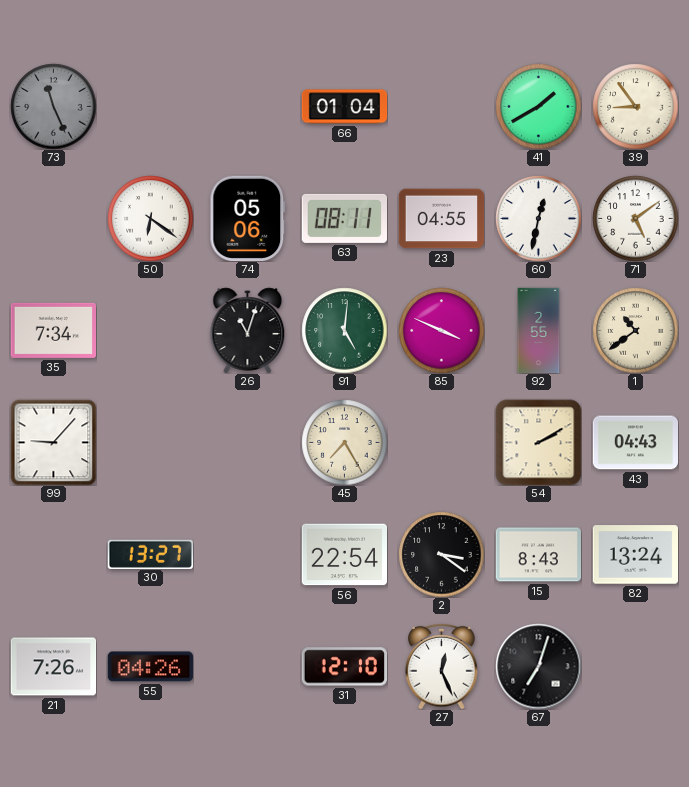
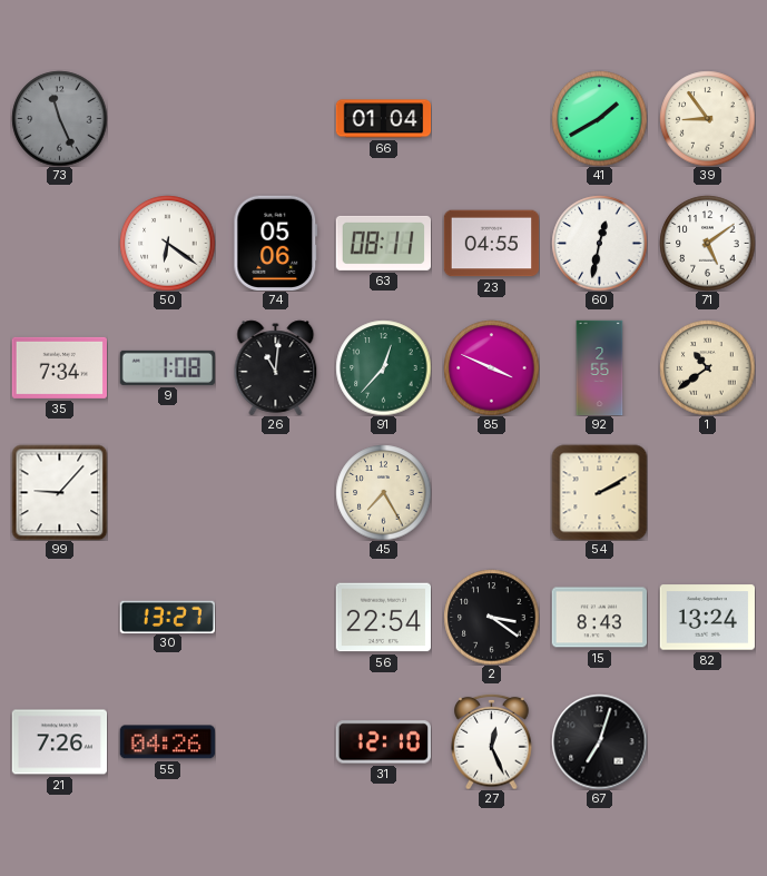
9: none -> 1:08 (167, 367)
26: 11:03 -> 11:01 (276, 367)
91: 5:01 -> 12:37 (383, 367)
43: 04:43 -> none (635, 443)
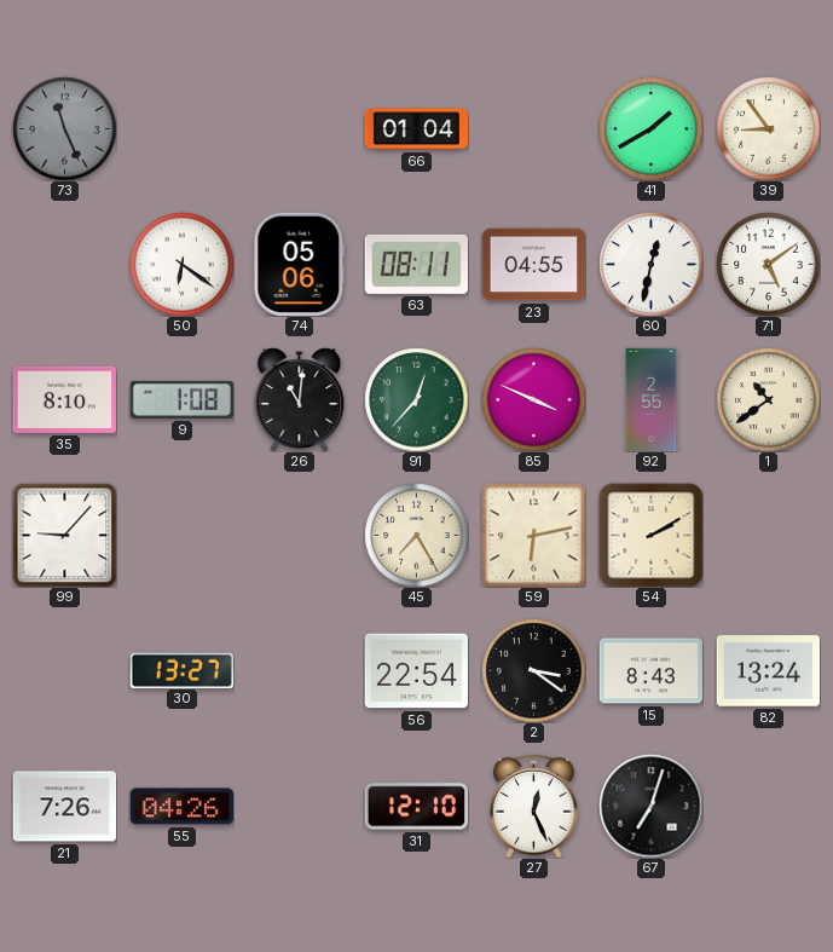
35: 7:34 -> 8:10 (64, 399)
59: none -> 6:13 (533, 535)
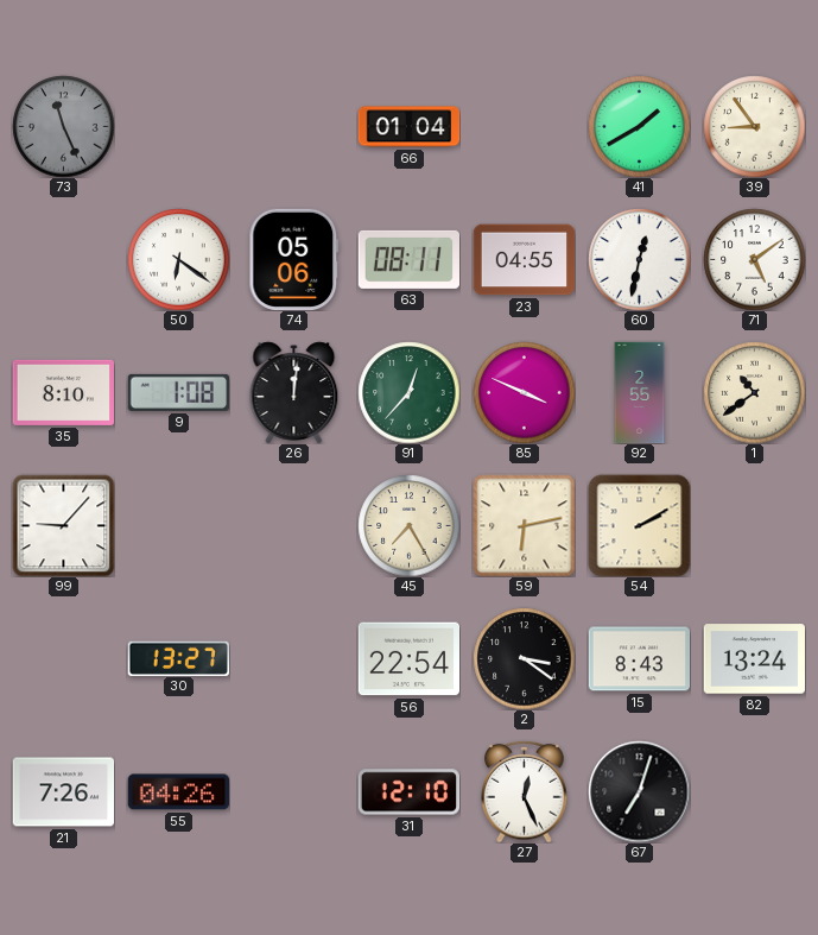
26: 11:01 -> 12:01 (294, 392)
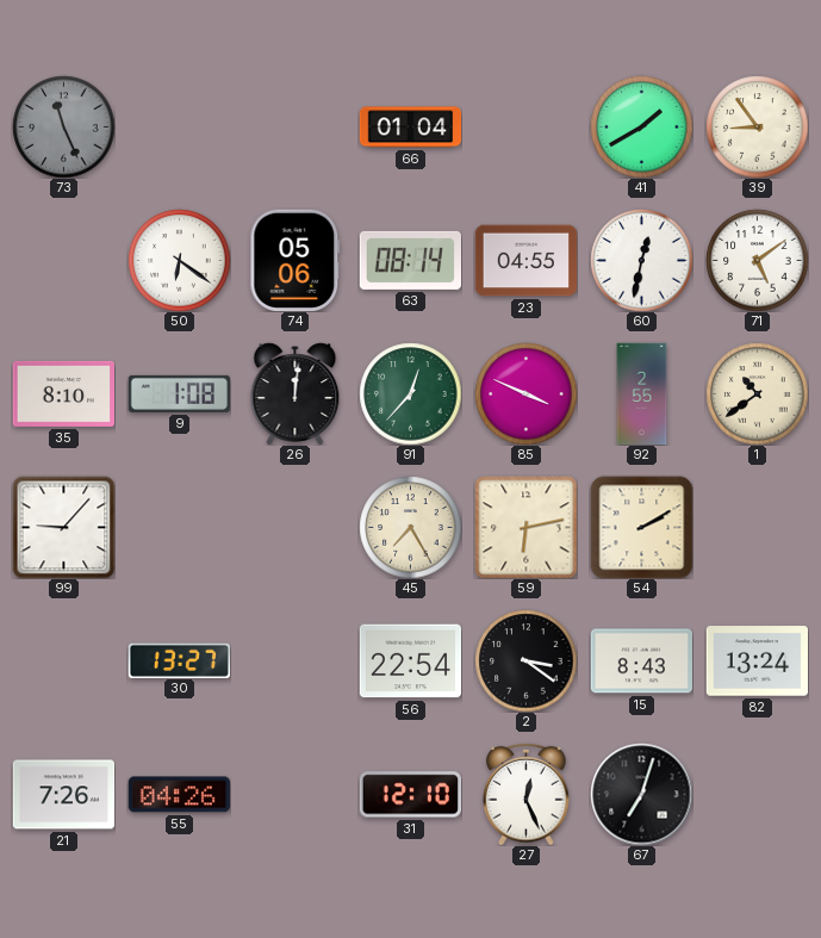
63: 08:11 -> 08:14 (410, 260)
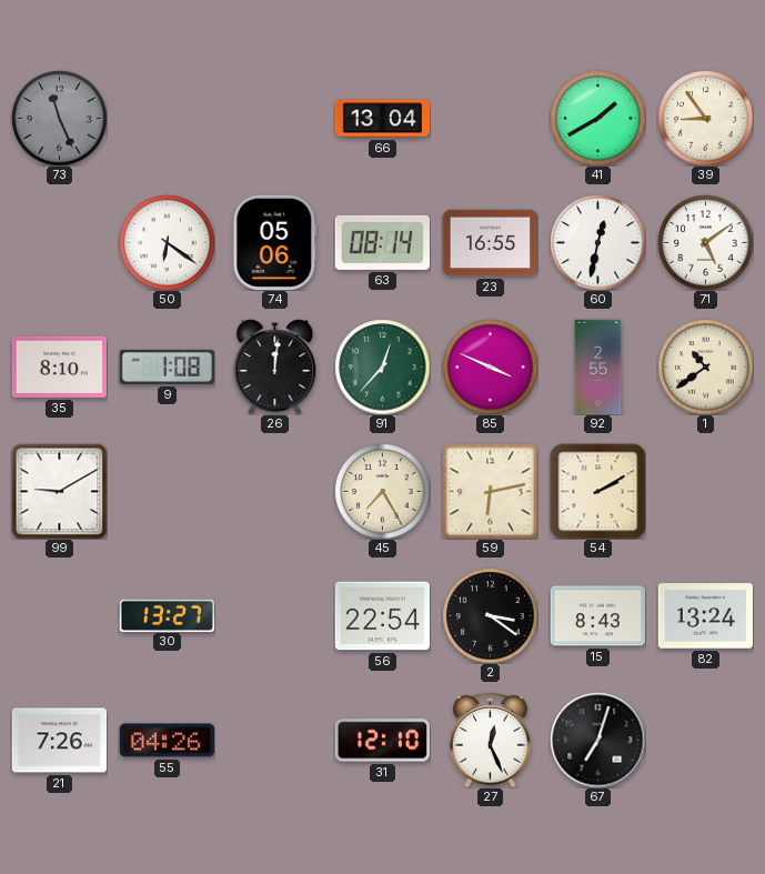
66: 01:04 -> 13:04 (382, 119)
23: 04:55 -> 16:55 (490, 243)
99: 9:07 -> 9:10 (59, 491)
